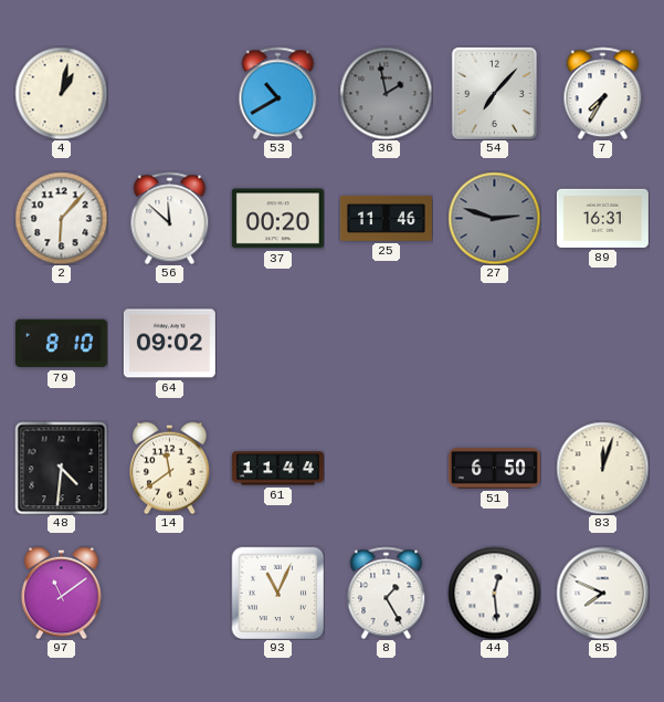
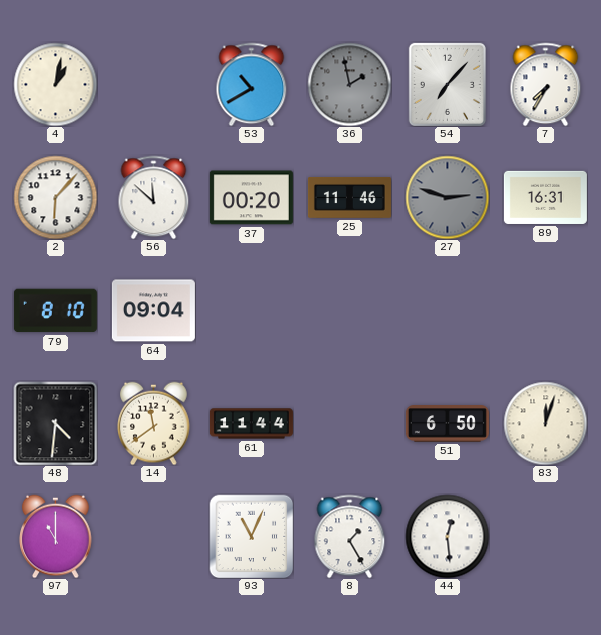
64: 09:02 -> 09:04 (153, 311)
97: 11:09 -> 11:00 (56, 536)
85: 7:49 -> none (602, 593)
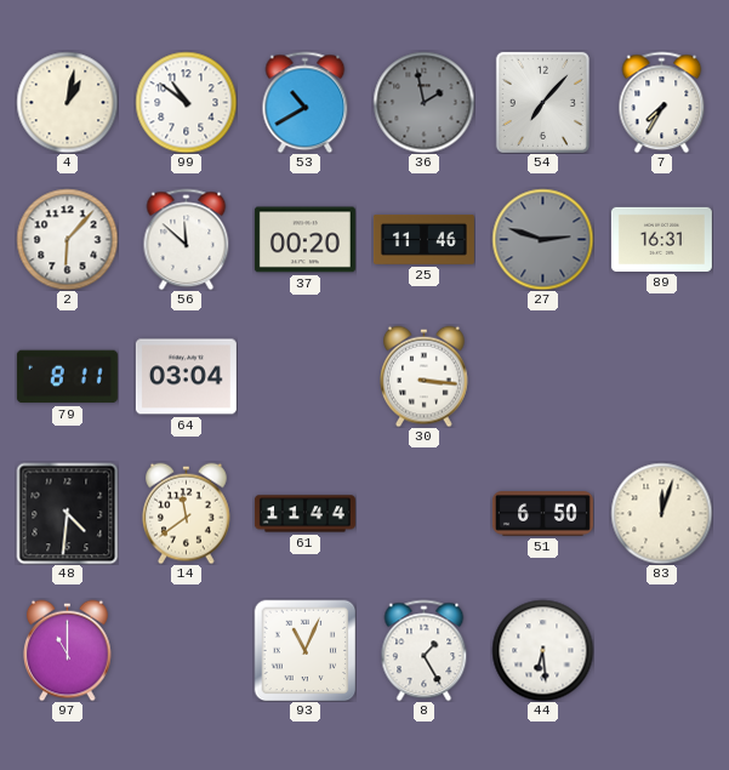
99: none -> 10:51 (186, 102)
79: 8:10 -> 8:11 (67, 377)
64: 09:04 -> 03:04 (186, 377)
30: none -> 3:16 (425, 376)
44: 12:29 -> 6:29 (542, 650)
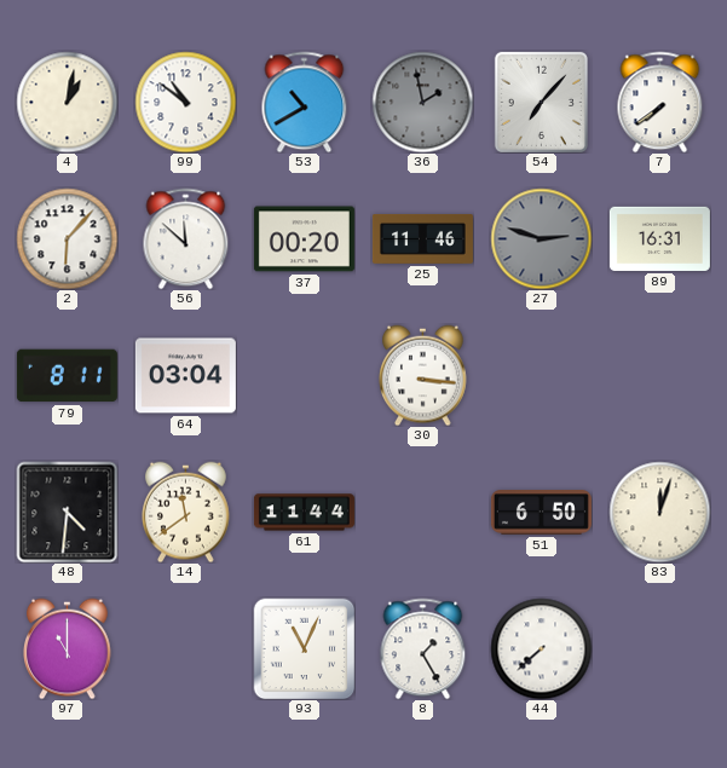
7: 7:35 -> 7:39 (660, 102)
44: 6:29 -> 7:38 (541, 648)
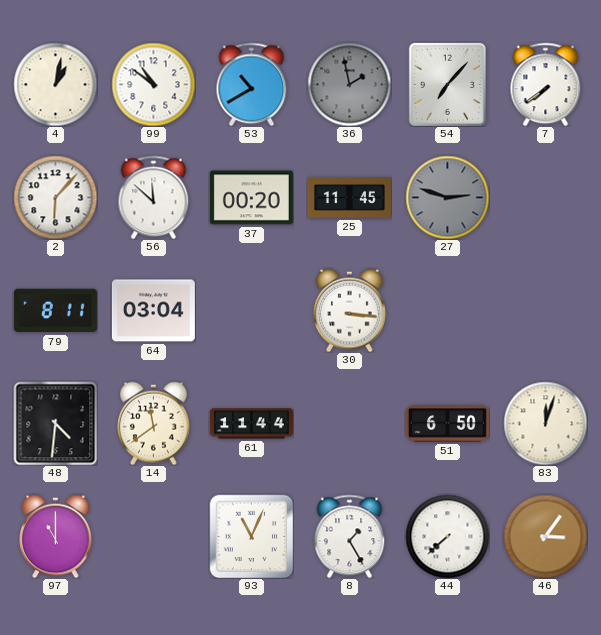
25: 11:46 -> 11:45 (349, 198)
89: 16:31 -> none (659, 238)
46: none -> 3:06 (545, 536)
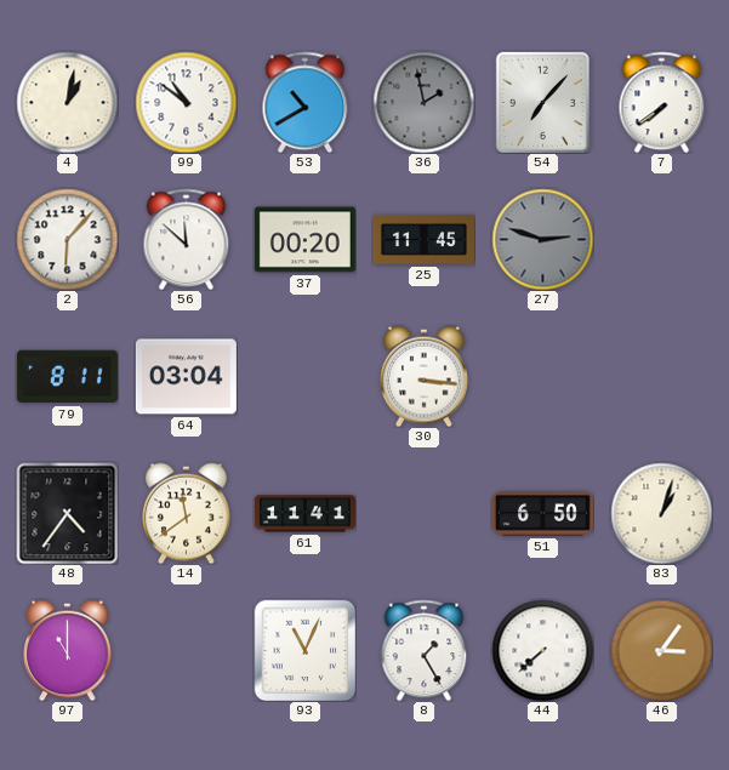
48: 4:31 -> 4:36 (67, 513)
61: 11:44 -> 11:41 (304, 514)
83: 12:03 -> 1:03 (661, 513)
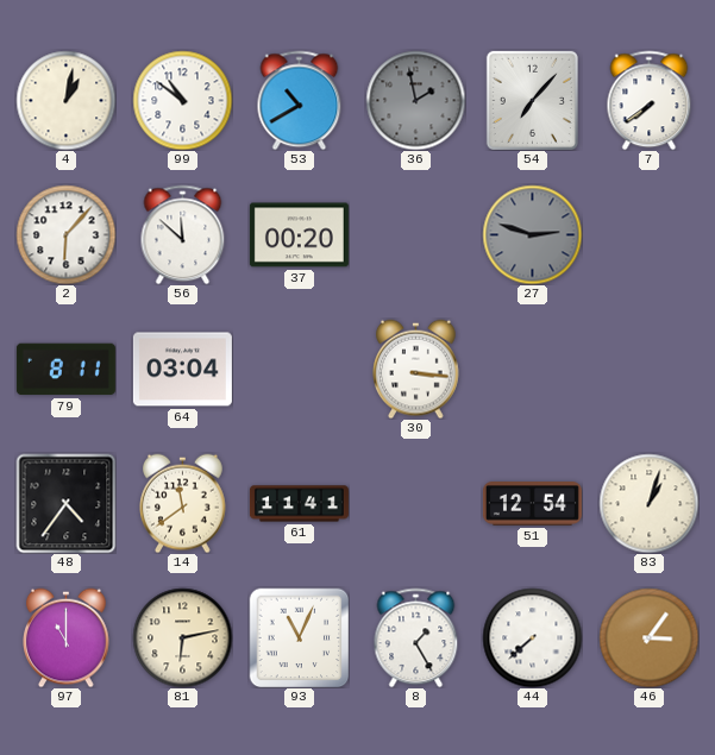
25: 11:45 -> none (423, 240)
51: 6:50 -> 12:54 (532, 504)
81: none -> 6:13 (182, 637)
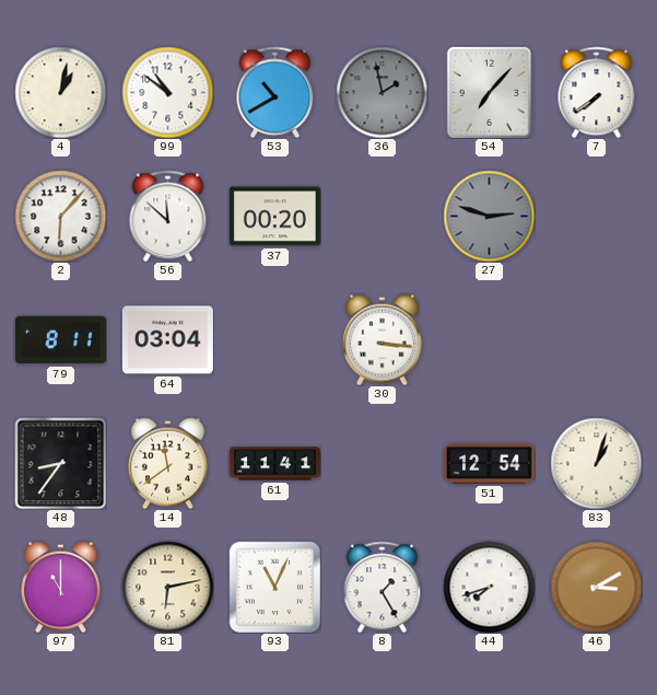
48: 4:36 -> 8:36 (60, 463)
44: 7:38 -> 7:42 (489, 587)
46: 3:06 -> 3:10 (596, 587)
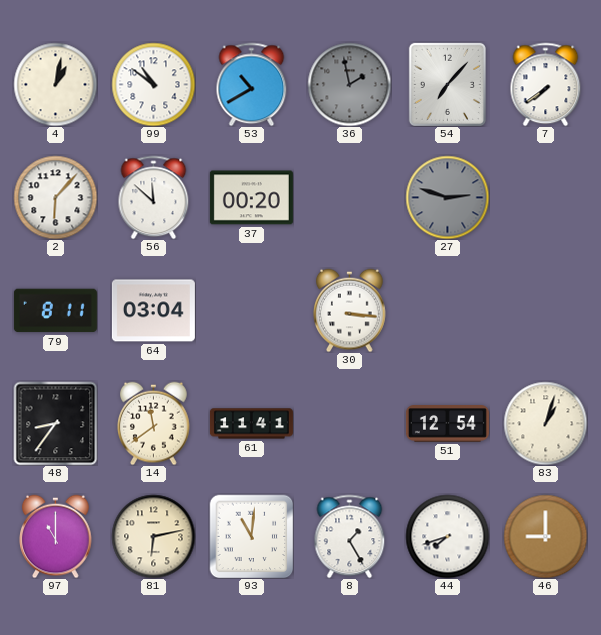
93: 11:04 -> 11:01 (251, 536)
46: 3:10 -> 9:00 (545, 536)
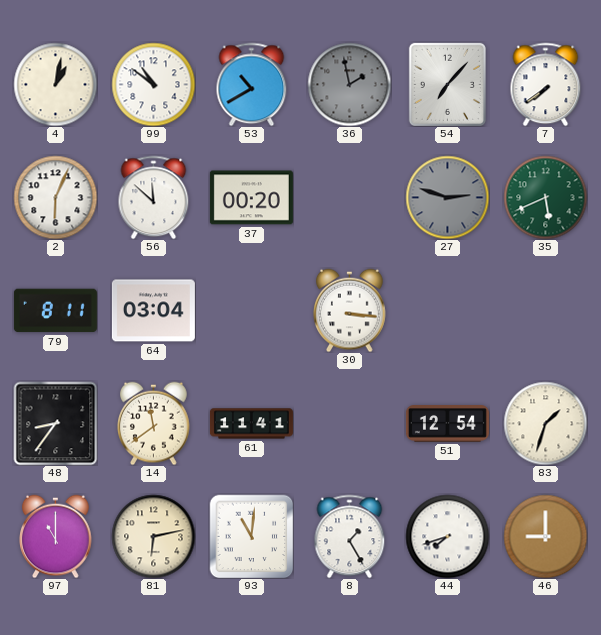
2: 6:07 -> 6:04 (55, 197)
35: none -> 5:41 (545, 197)
83: 1:03 -> 1:33 (545, 423)
